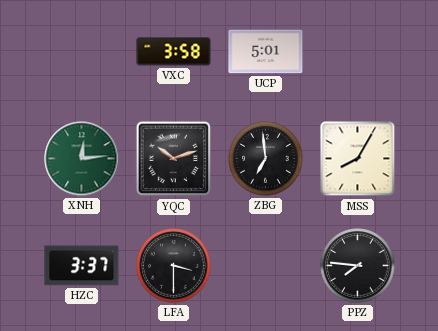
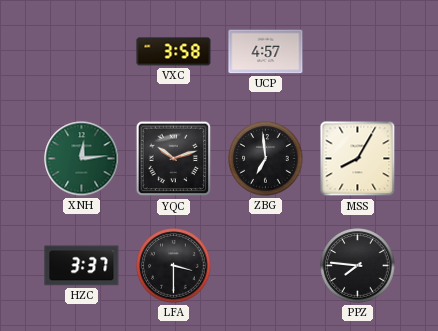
UCP: 5:01 -> 4:57 (266, 52)
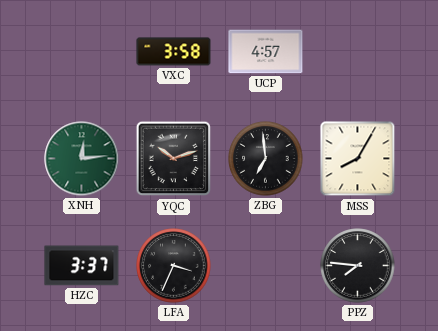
LFA: 3:30 -> 3:34 (174, 266)
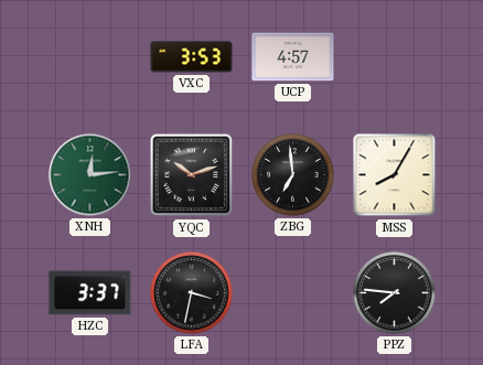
VXC: 3:58 -> 3:53 (192, 57)
LFA: 3:34 -> 3:32 (192, 293)
